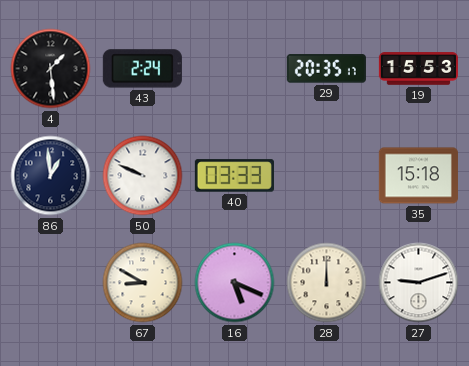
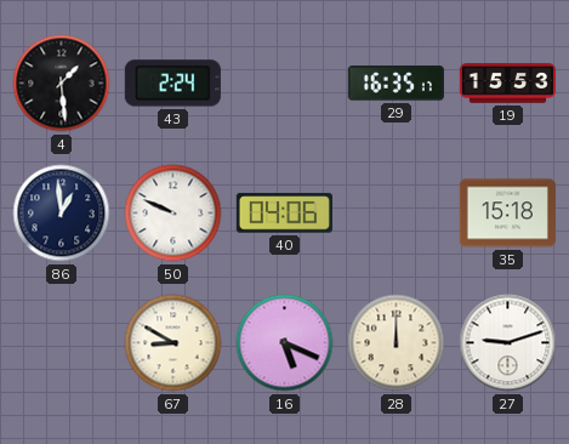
29: 20:35 -> 16:35 (396, 84)
40: 03:33 -> 04:06 (284, 214)
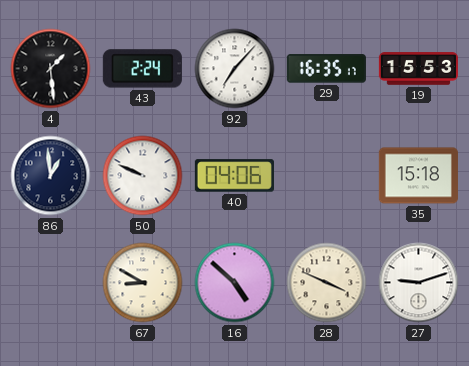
92: none -> 7:07 (235, 69)
16: 5:19 -> 4:52 (235, 283)
28: 12:00 -> 3:49 (327, 283)
